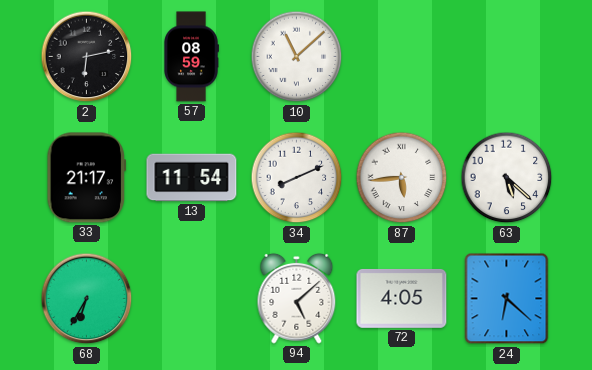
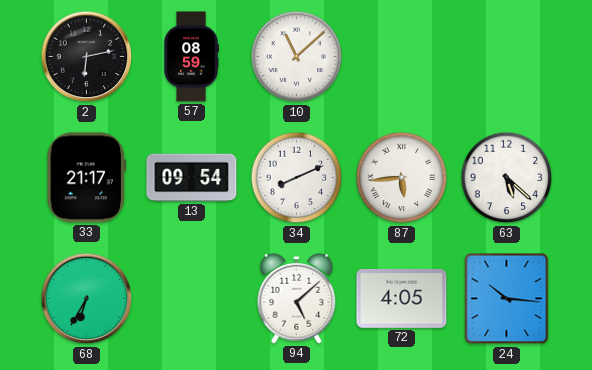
13: 11:54 -> 09:54 (192, 178)
24: 6:22 -> 10:16 (507, 299)
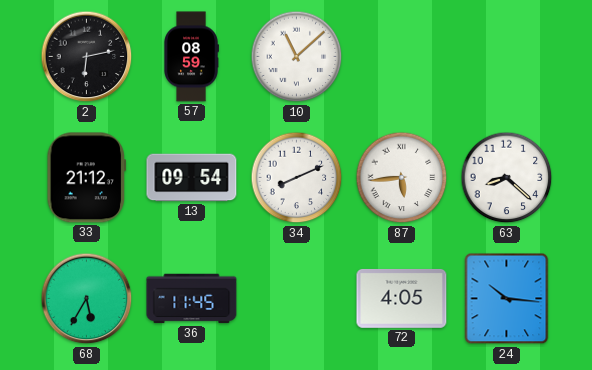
33: 21:17 -> 21:12 (87, 178)
63: 5:22 -> 8:22 (507, 178)
68: 6:35 -> 5:35 (87, 299)
36: none -> 11:45 (192, 299)
94: 5:08 -> none (297, 298)
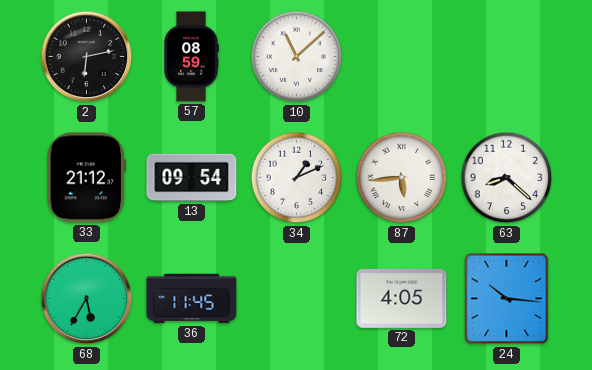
34: 8:11 -> 1:11 (297, 178)
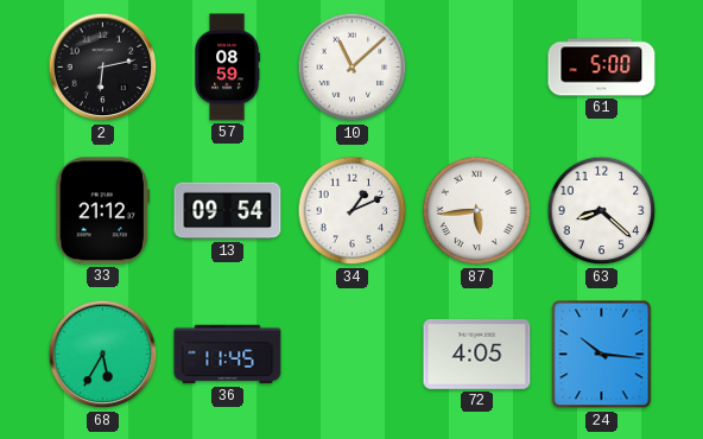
61: none -> 5:00 (602, 68)
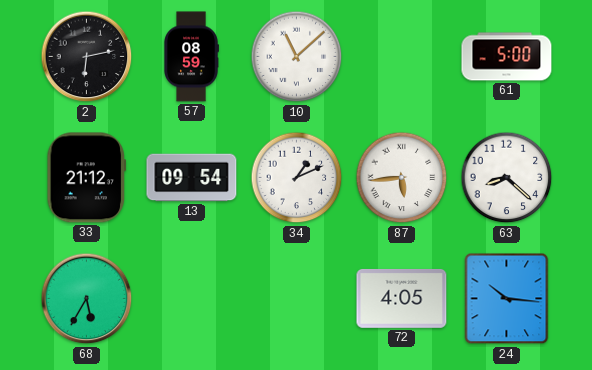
36: 11:45 -> none (228, 355)
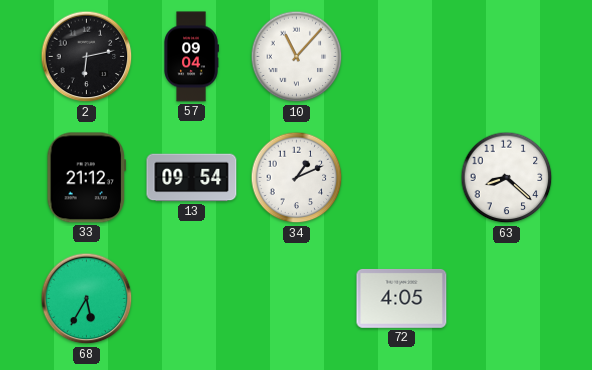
57: 08:59 -> 09:04 (191, 57)
10: 11:08 -> 11:07 (297, 57)
61: 5:00 -> none (507, 57)
87: 5:44 -> none (402, 178)
24: 10:16 -> none (507, 299)
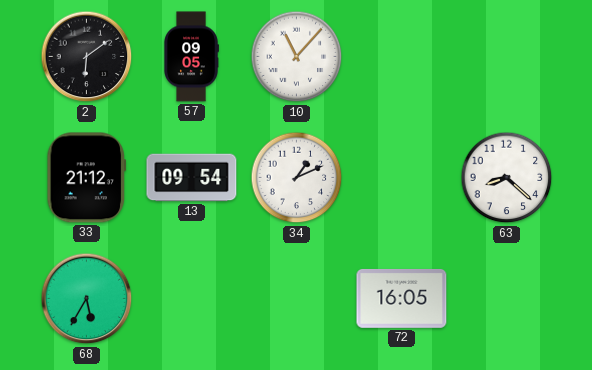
2: 6:13 -> 6:09 (87, 57)
57: 09:04 -> 09:05 (191, 57)
72: 4:05 -> 16:05 (402, 298)
